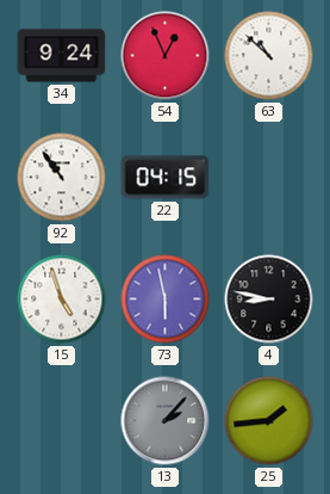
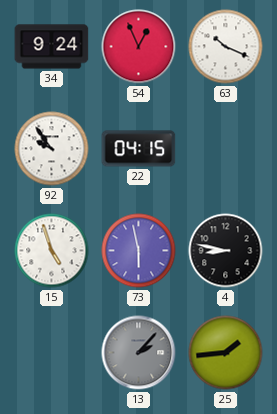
63: 10:52 -> 10:19 (226, 47)
92: 10:54 -> 9:54 (52, 149)
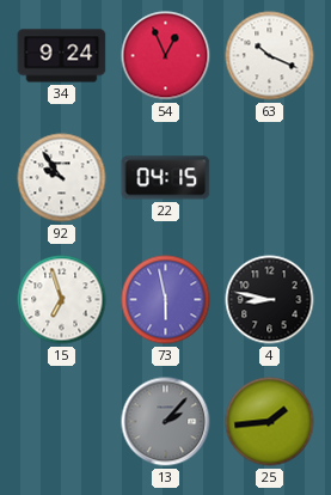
15: 4:57 -> 6:57 (62, 300)
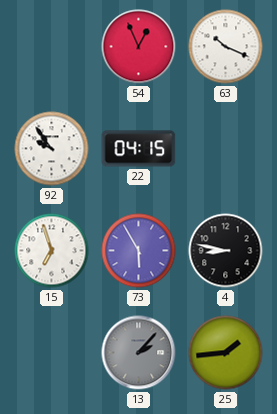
34: 9:24 -> none (62, 56)
73: 5:58 -> 5:55 (139, 251)
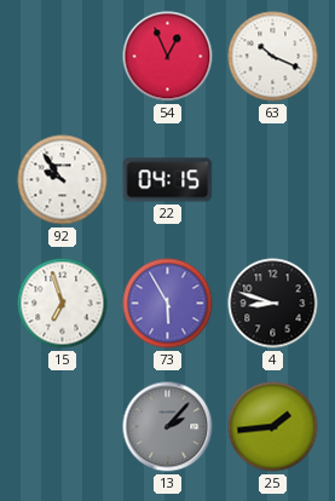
4: 8:47 -> 8:48 (273, 304)
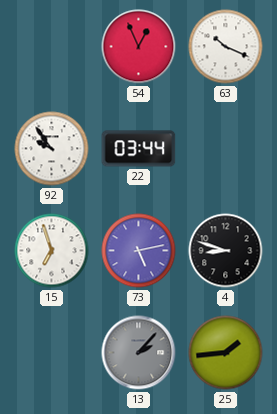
22: 04:15 -> 03:44 (139, 149)
73: 5:55 -> 5:13 (139, 251)
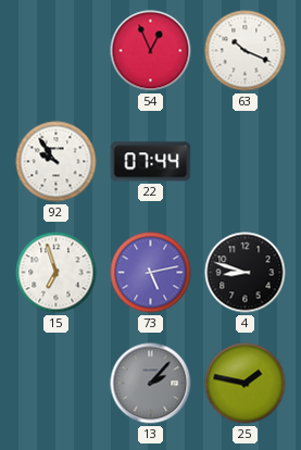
22: 03:44 -> 07:44 (151, 162)
25: 1:44 -> 1:47 (246, 384)
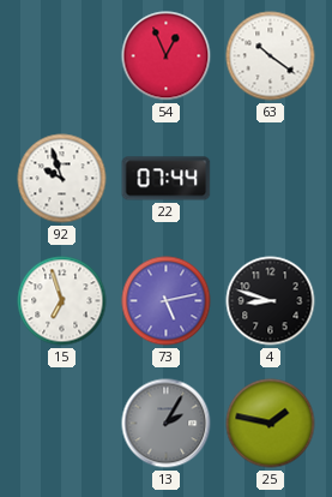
63: 10:19 -> 10:21 (271, 56)
92: 9:54 -> 9:57 (62, 179)
13: 2:07 -> 2:05 (167, 424)
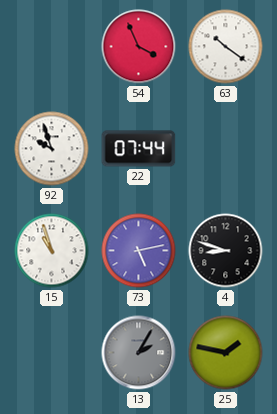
54: 12:56 -> 3:56 (139, 47)
15: 6:57 -> 10:57 (52, 251)
